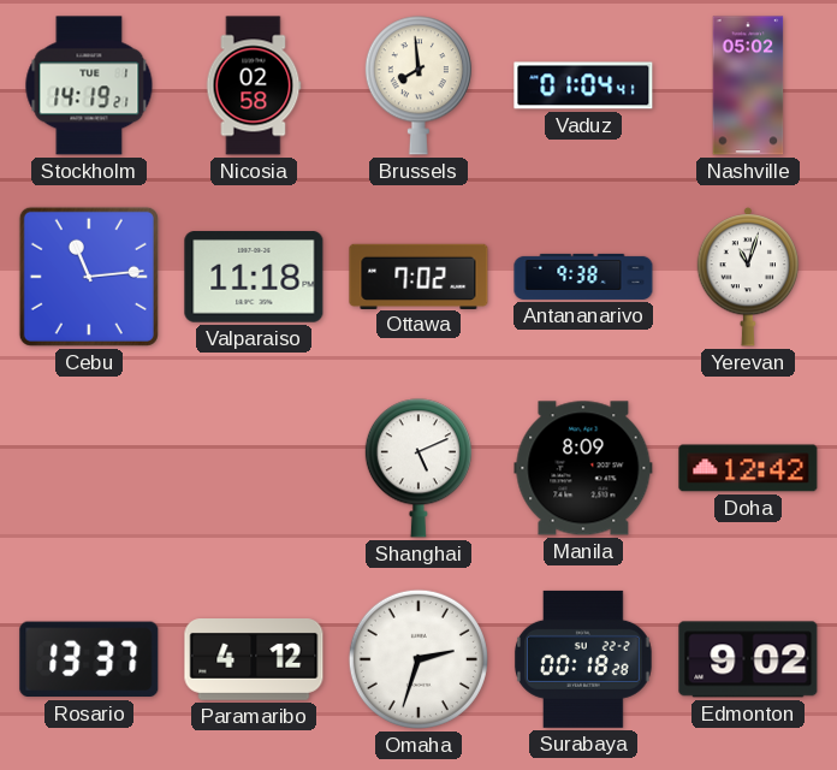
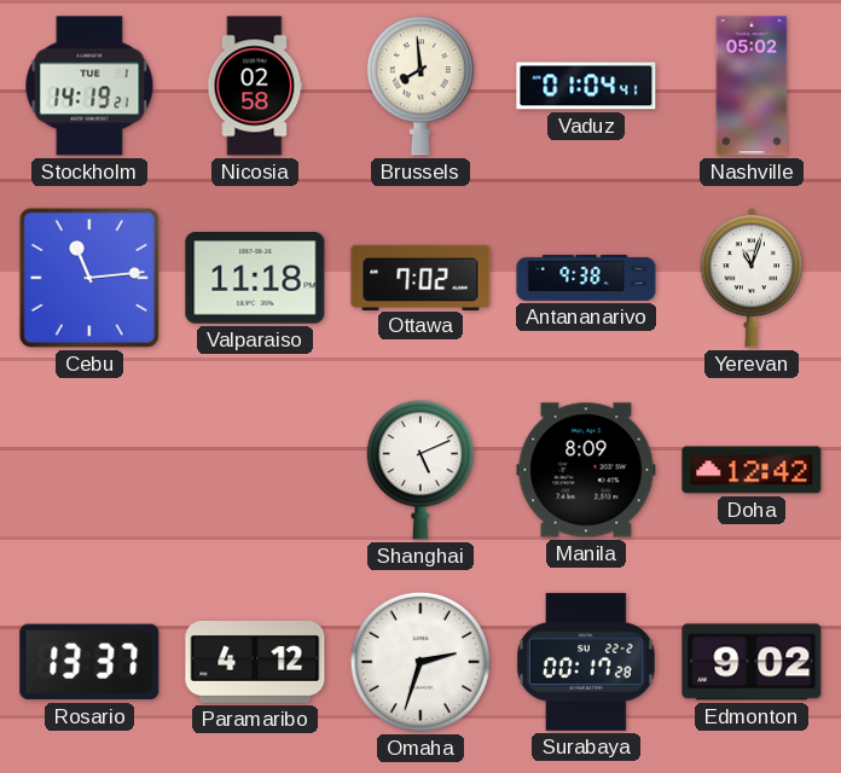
Surabaya: 00:18 -> 00:17 (586, 662)
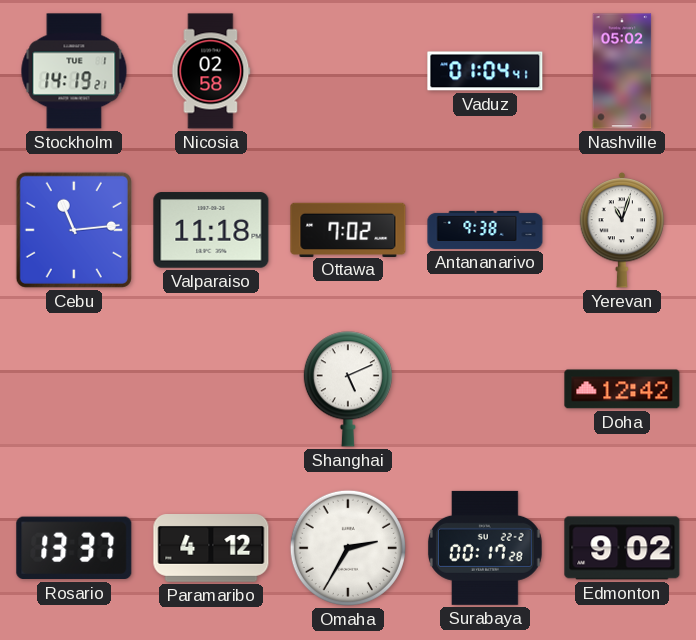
Brussels: 7:59 -> none (420, 86)
Manila: 8:09 -> none (586, 470)
Omaha: 2:33 -> 2:35 (348, 548)
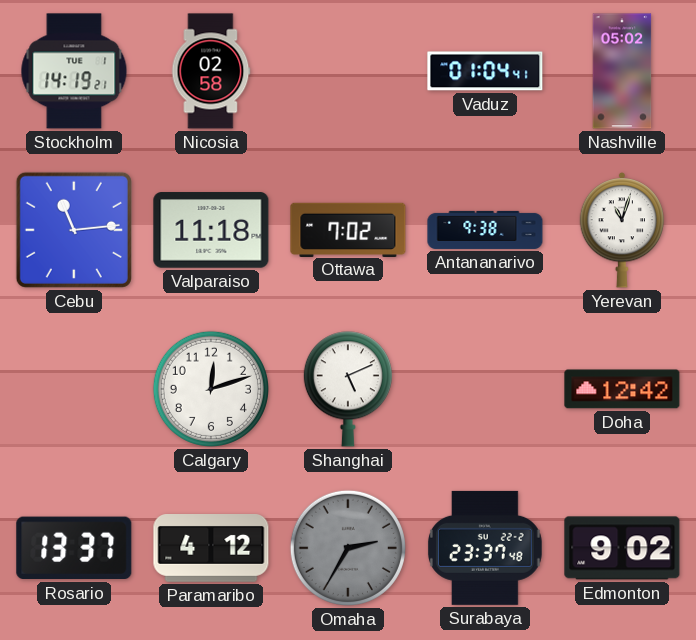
Calgary: none -> 12:12 (211, 389)
Omaha dial: white -> grey (348, 548)
Surabaya: 00:17 -> 23:37 (485, 548)
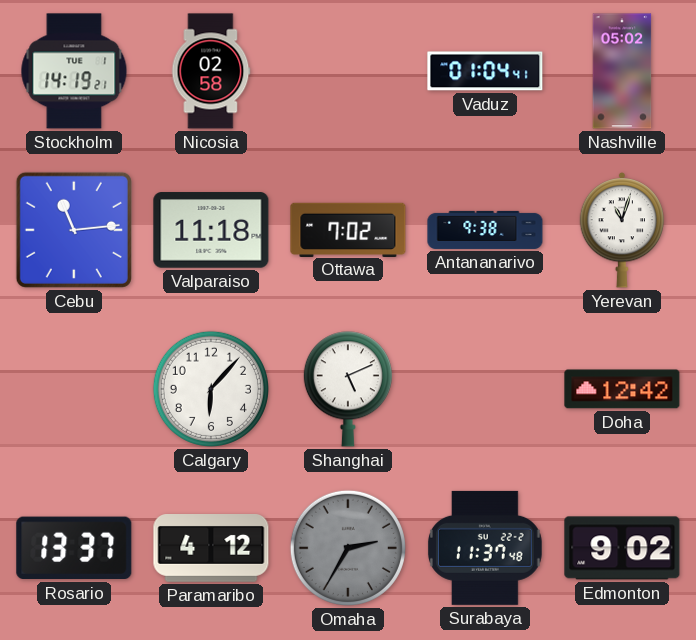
Calgary: 12:12 -> 6:07 (211, 389)
Surabaya: 23:37 -> 11:37 (485, 548)
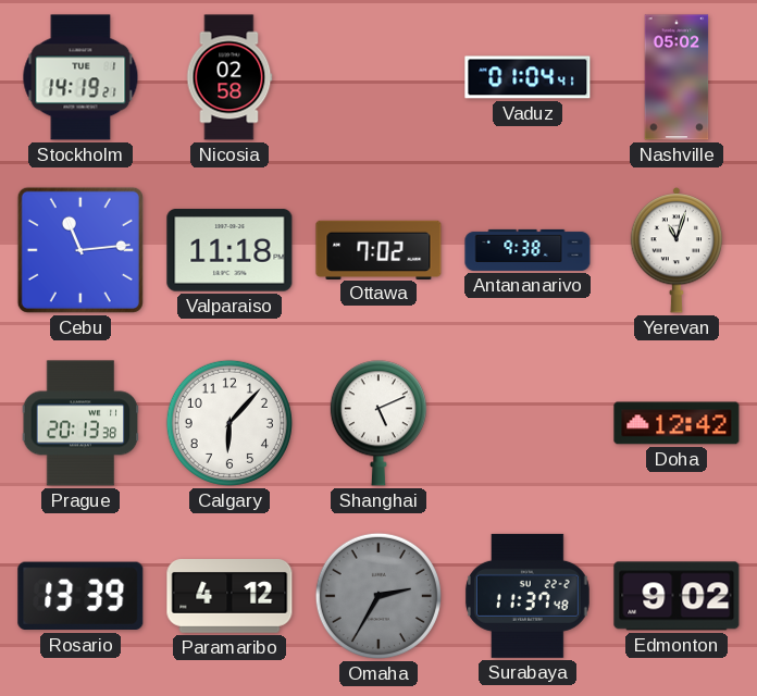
Prague: none -> 20:13 (80, 423)
Rosario: 13:37 -> 13:39 (80, 596)
